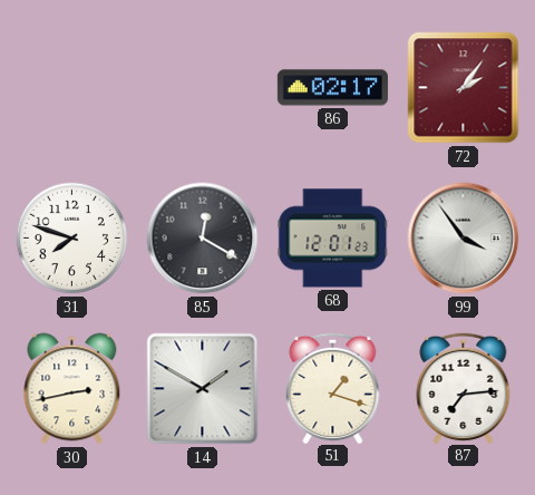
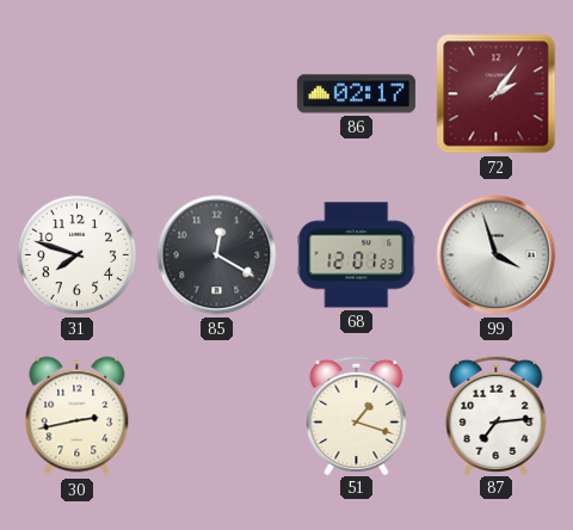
99: 3:54 -> 3:57 (497, 255)
14: 1:50 -> none (203, 389)
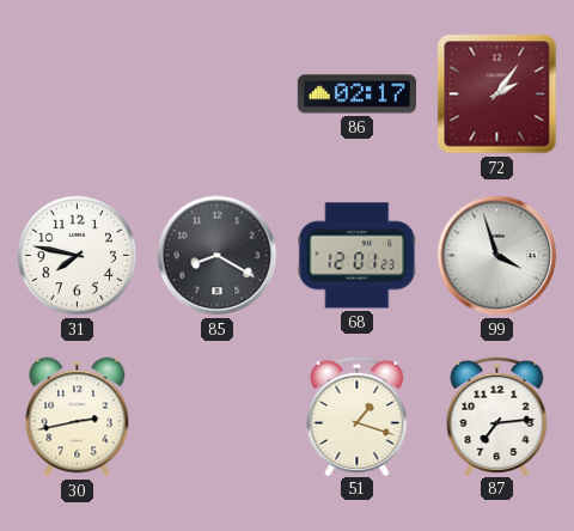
31: 7:48 -> 7:47 (78, 256)
85: 12:20 -> 8:20 (218, 256)
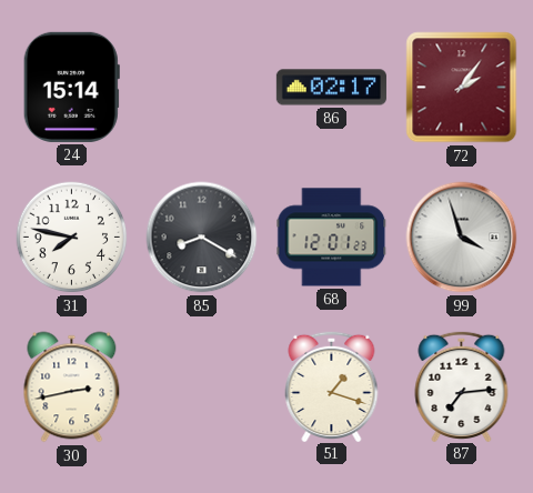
24: none -> 15:14 (71, 87)
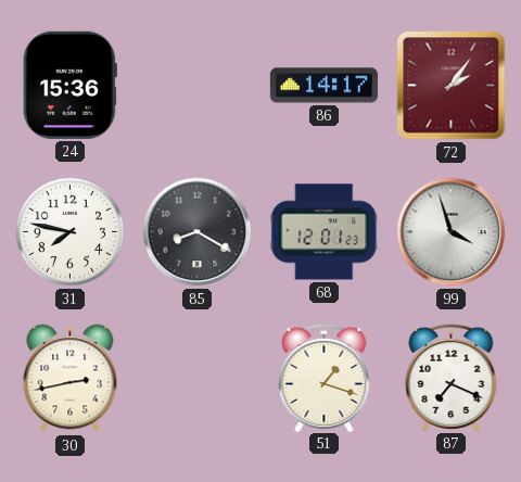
24: 15:14 -> 15:36 (69, 85)
86: 02:17 -> 14:17 (323, 86)
87: 7:14 -> 7:19 (452, 377)
